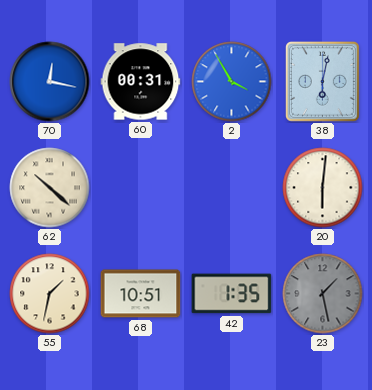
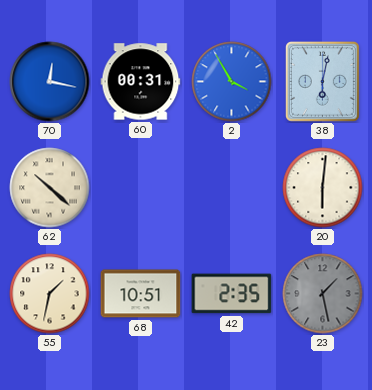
42: 1:35 -> 2:35 (232, 294)
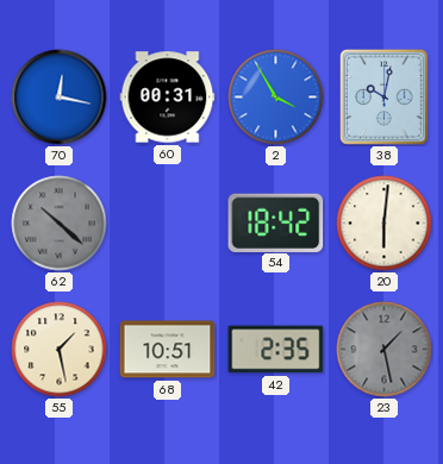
38: 6:02 -> 10:02 (383, 98)
62 dial: cream -> grey (60, 224)
54: none -> 18:42 (276, 222)
55: 1:32 -> 1:28 (60, 350)
